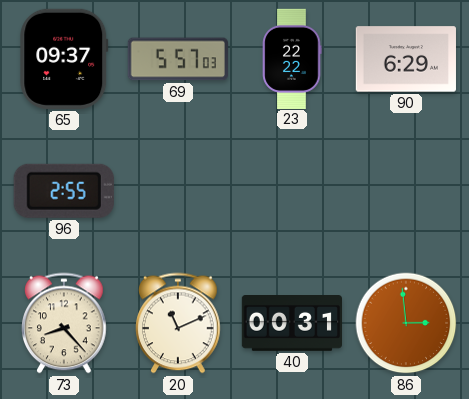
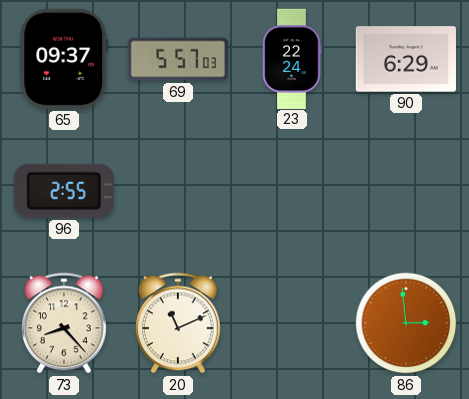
23: 22:22 -> 22:24 (292, 58)
40: 00:31 -> none (291, 324)
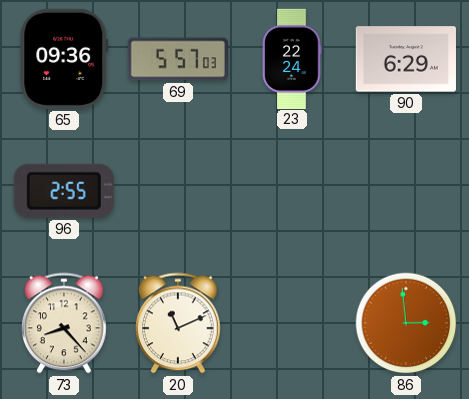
65: 09:37 -> 09:36 (64, 59)
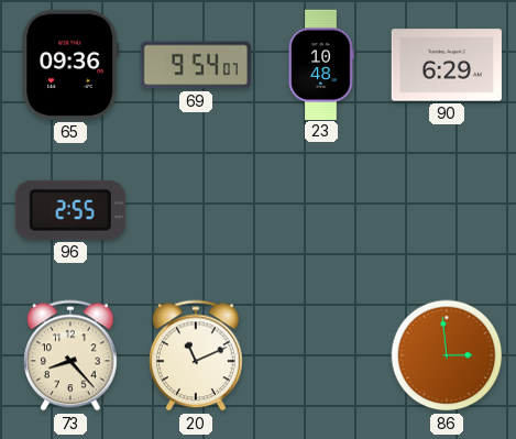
69: 5:57 -> 9:54 (196, 65)
23: 22:24 -> 10:48 (321, 64)
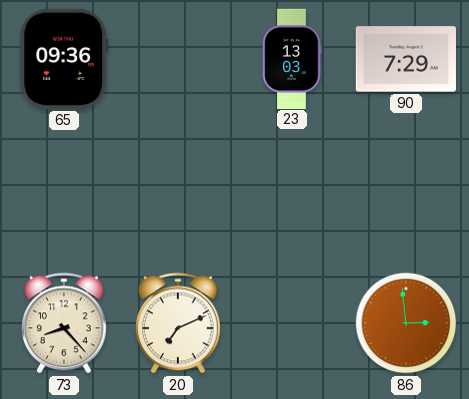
69: 9:54 -> none (196, 65)
23: 10:48 -> 13:03 (292, 58)
90: 6:29 -> 7:29 (406, 59)
96: 2:55 -> none (70, 210)
20: 11:11 -> 7:11 (179, 323)
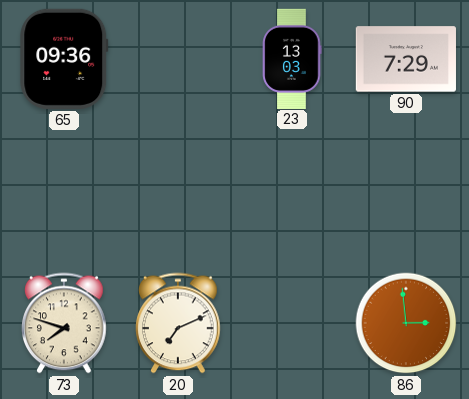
73: 8:23 -> 7:48 (65, 323)
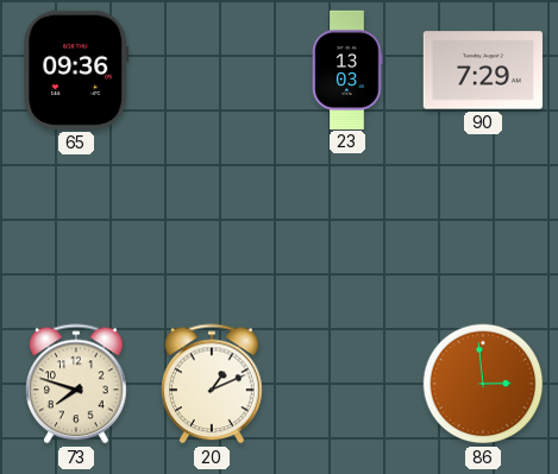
20: 7:11 -> 1:11 (213, 384)
